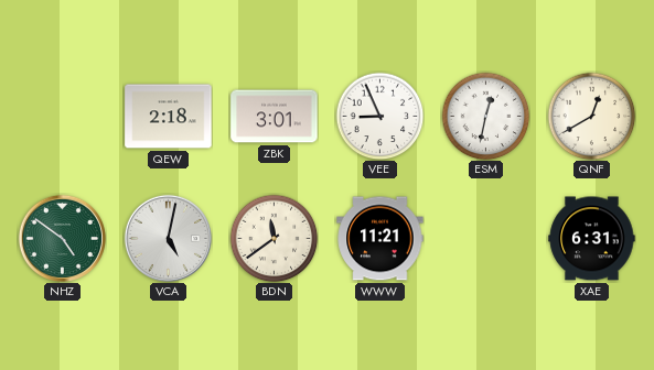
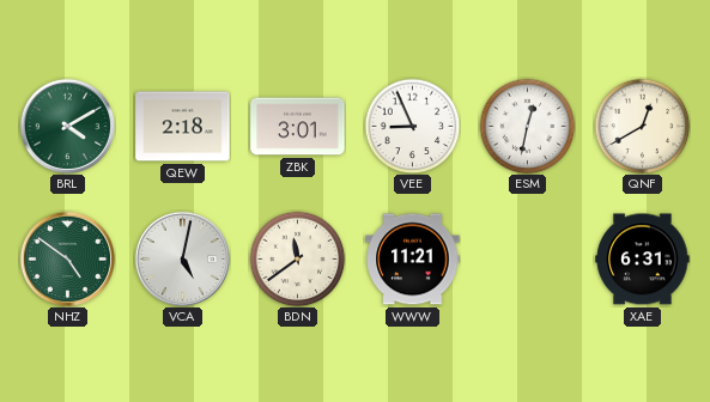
BRL: none -> 4:10 (67, 126)
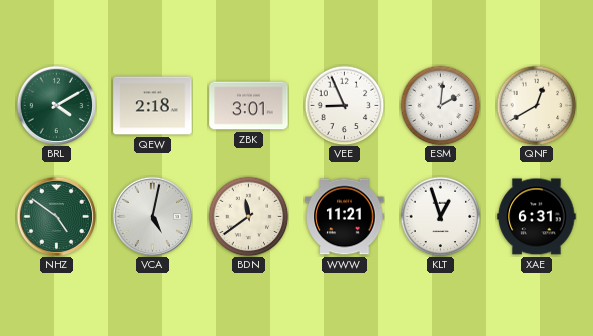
ESM: 12:32 -> 2:01 (440, 105)
KLT: none -> 12:57 (440, 216)
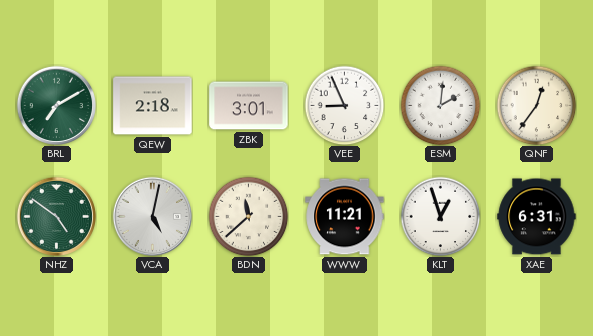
BRL: 4:10 -> 7:10 (56, 105)
QNF: 12:40 -> 12:36 (536, 105)
BDN: 11:39 -> 11:38 (248, 216)
